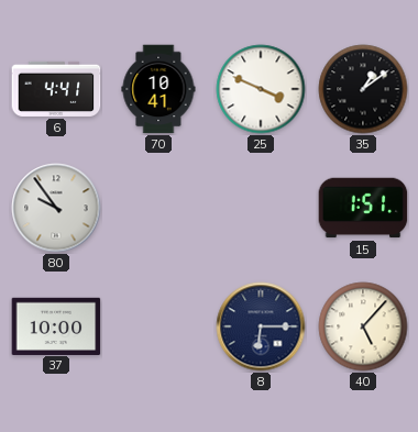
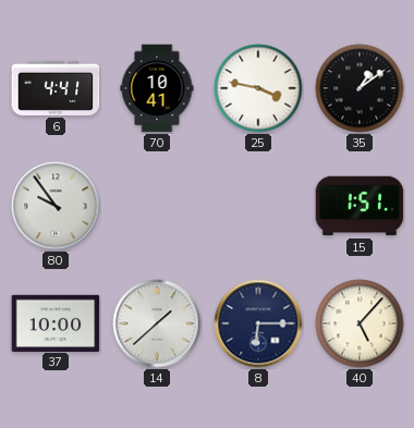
25: 3:49 -> 3:47 (258, 88)
14: none -> 1:38 (157, 323)
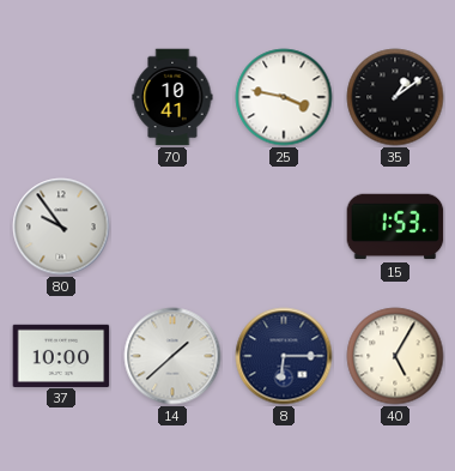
6: 4:41 -> none (56, 88)
15: 1:51 -> 1:53 (395, 227)
40: 5:07 -> 5:05 (395, 356)
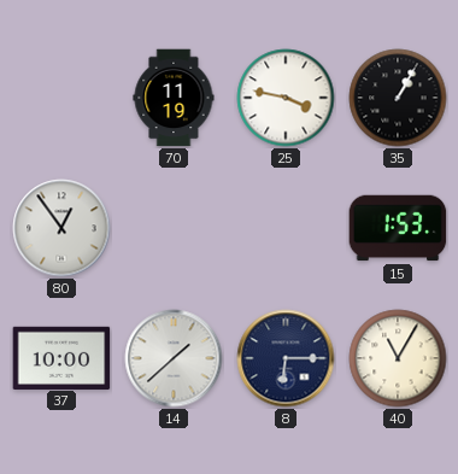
70: 10:41 -> 11:19 (174, 98)
35: 1:09 -> 1:05 (398, 98)
80: 9:54 -> 12:54 (61, 228)
40: 5:05 -> 11:05 (398, 358)
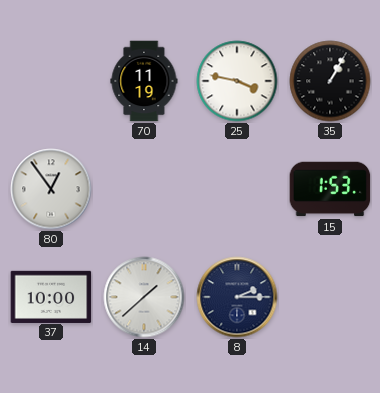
8: 6:15 -> 2:15 (237, 297)
40: 11:05 -> none (398, 358)
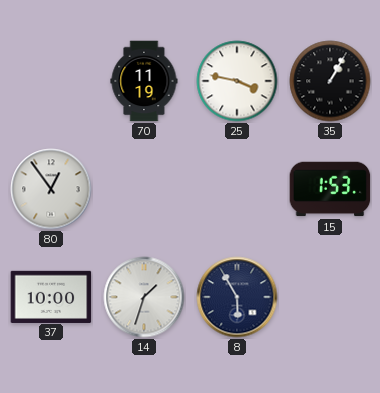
14: 1:38 -> 1:33 (144, 297)
8: 2:15 -> 5:55 (237, 297)
